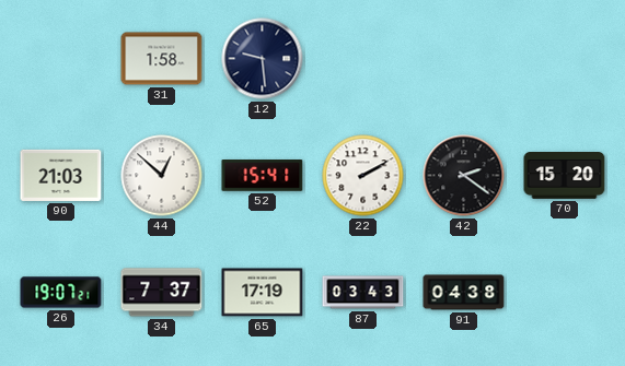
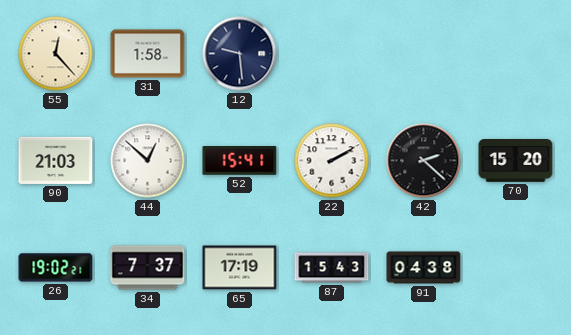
55: none -> 12:23 (56, 54)
42: 2:21 -> 2:22 (424, 161)
26: 19:07 -> 19:02 (56, 268)
87: 03:43 -> 15:43 (332, 268)
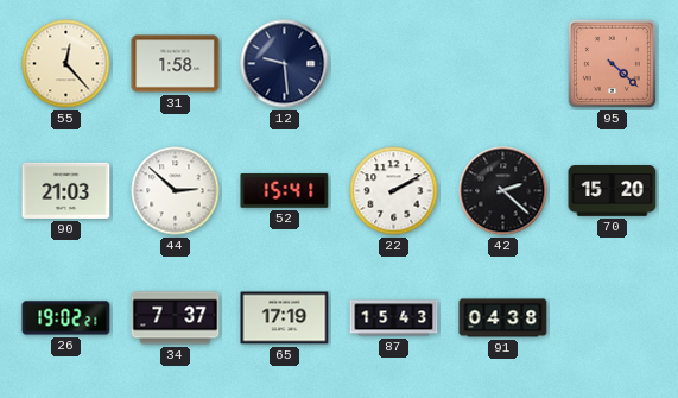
95: none -> 4:22 (612, 63)
44: 12:52 -> 2:52 (176, 191)
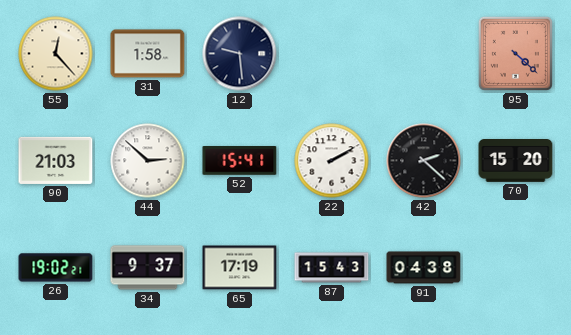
34: 7:37 -> 9:37 (148, 268)
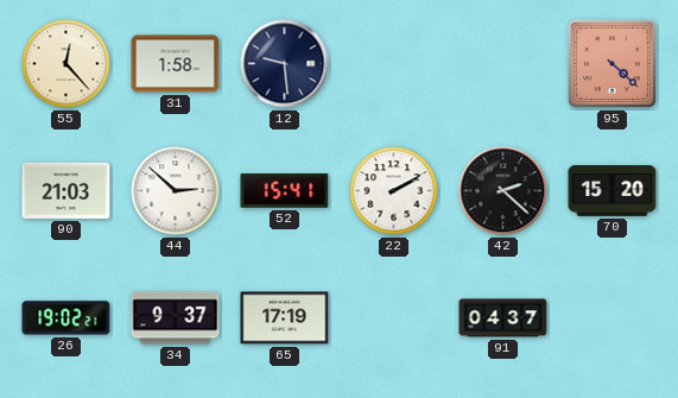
87: 15:43 -> none (332, 268)
91: 04:38 -> 04:37 (503, 318)
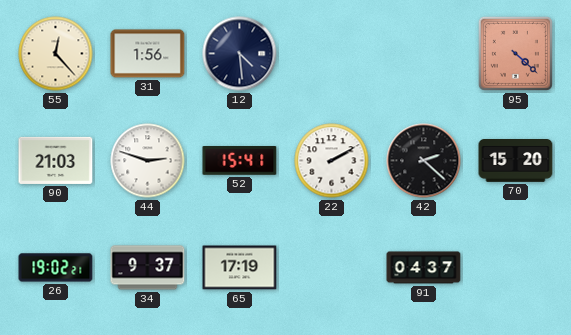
31: 1:58 -> 1:56 (148, 54)
12: 9:29 -> 4:29 (240, 54)
44: 2:52 -> 2:48 (148, 161)
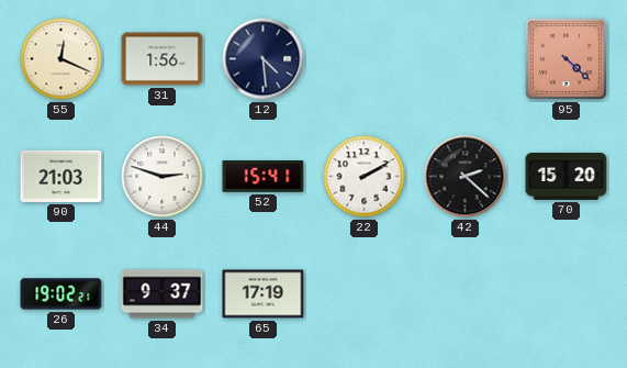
55: 12:23 -> 12:19 (61, 59)
91: 04:37 -> none (424, 268)
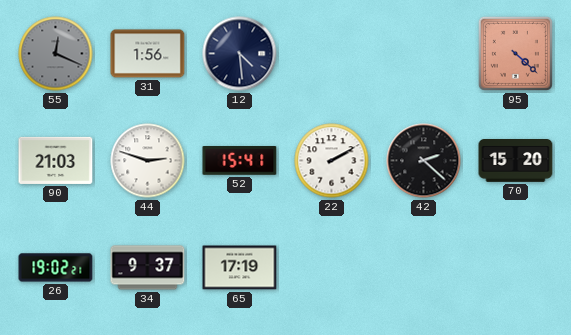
55 dial: cream -> grey (56, 54)
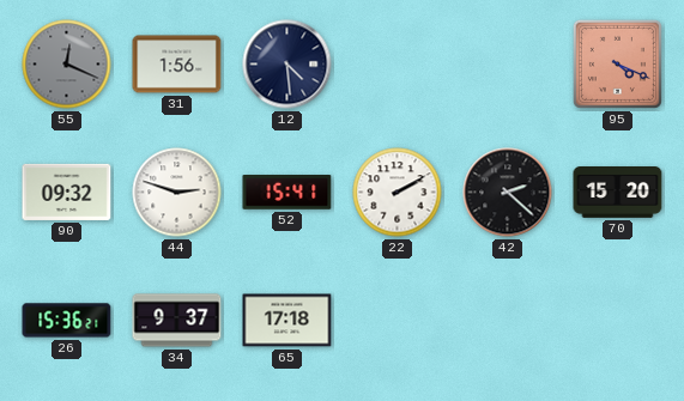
95: 4:22 -> 4:19 (617, 63)
90: 21:03 -> 09:32 (67, 192)
26: 19:02 -> 15:36 (67, 321)
65: 17:19 -> 17:18 (287, 321)
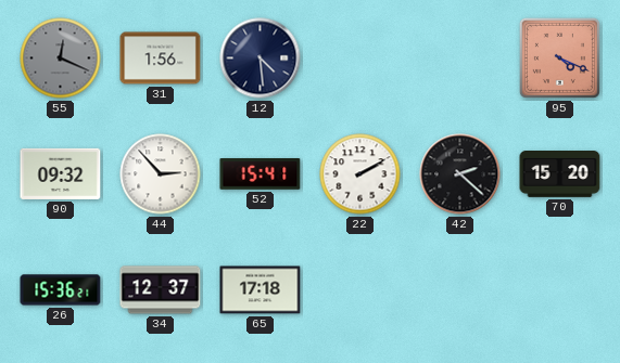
44: 2:48 -> 2:53 (161, 174)
34: 9:37 -> 12:37 (161, 290)
